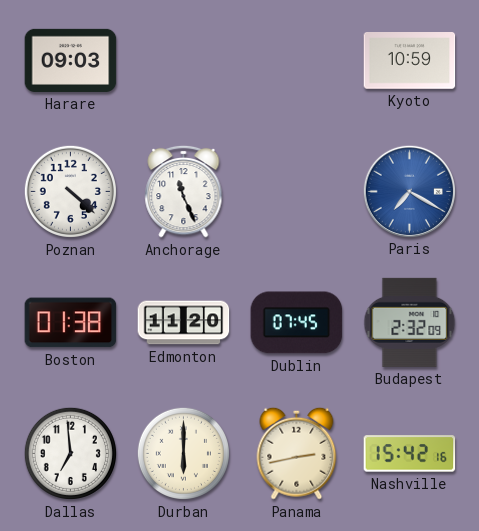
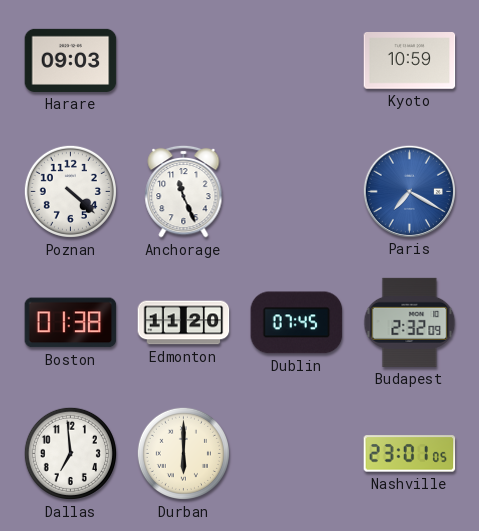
Panama: 2:43 -> none (297, 453)
Nashville: 15:42 -> 23:01 (410, 454)
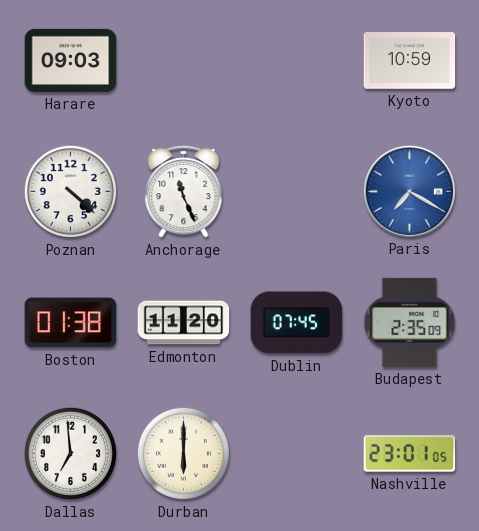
Budapest: 2:32 -> 2:35 (410, 322)
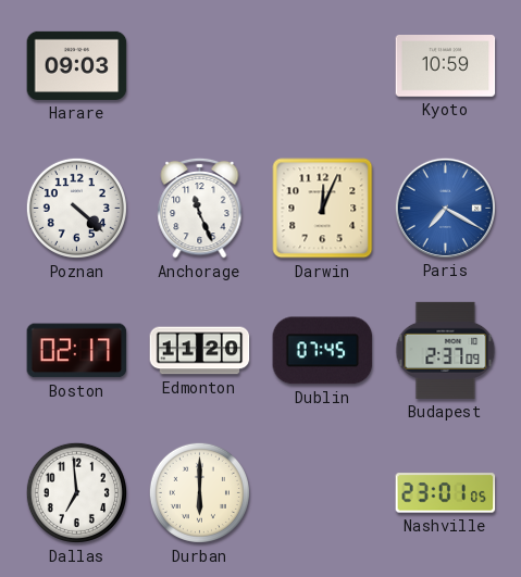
Darwin: none -> 12:04 (323, 209)
Boston: 01:38 -> 02:17 (77, 351)
Budapest: 2:35 -> 2:37 (446, 350)
